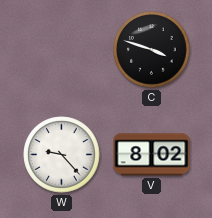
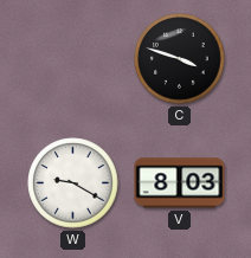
W: 9:23 -> 9:20 (73, 183)
V: 8:02 -> 8:03 (180, 183)
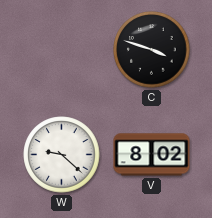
W: 9:20 -> 9:22 (62, 155)
V: 8:03 -> 8:02 (152, 155)
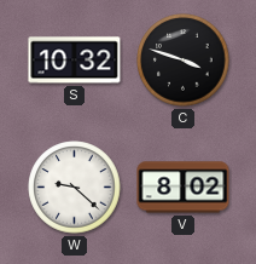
S: none -> 10:32 (75, 61)
